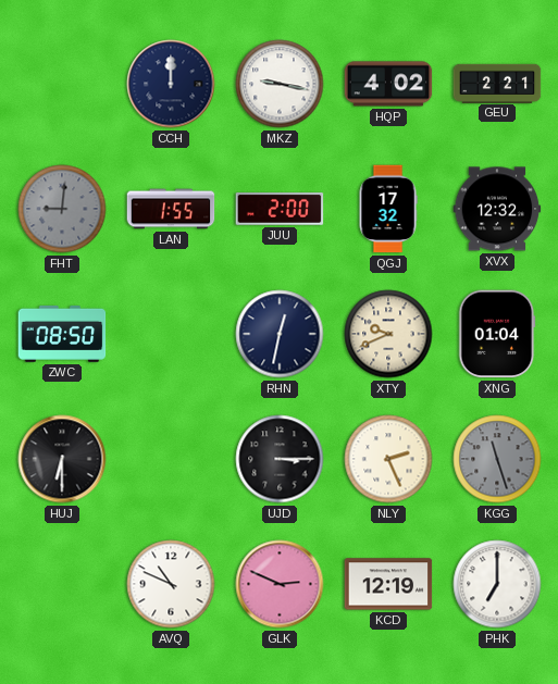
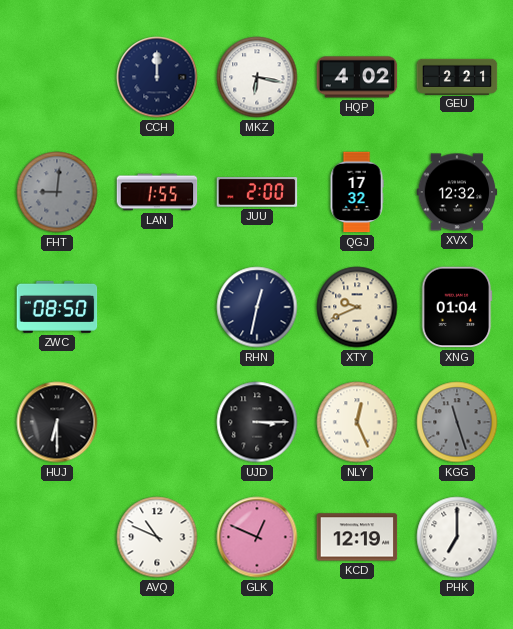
MKZ: 9:17 -> 6:17 (257, 77)
NLY: 2:26 -> 12:26 (357, 422)
GLK: 2:49 -> 12:49 (257, 537)
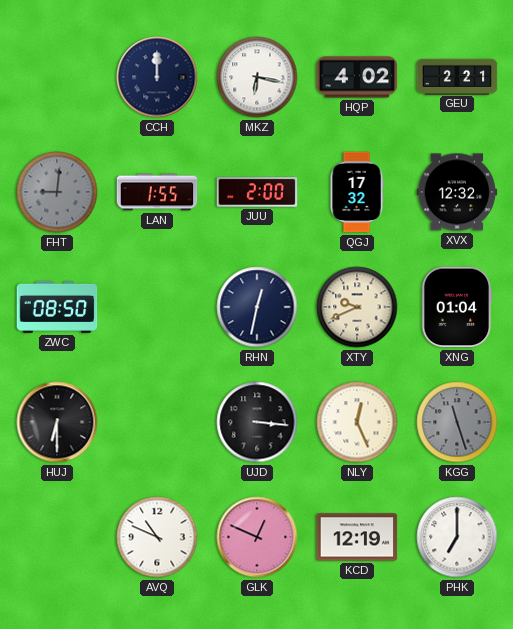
UJD: 3:15 -> 3:16 (257, 422)
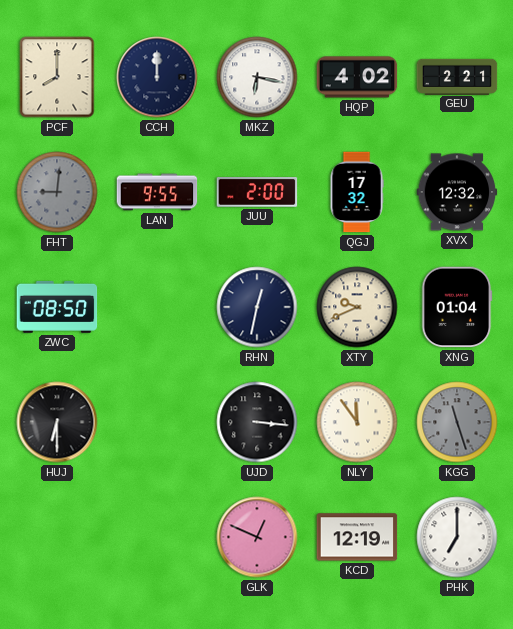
PCF: none -> 8:00 (57, 77)
LAN: 1:55 -> 9:55 (157, 192)
NLY: 12:26 -> 11:54 (357, 422)
AVQ: 10:49 -> none (157, 537)
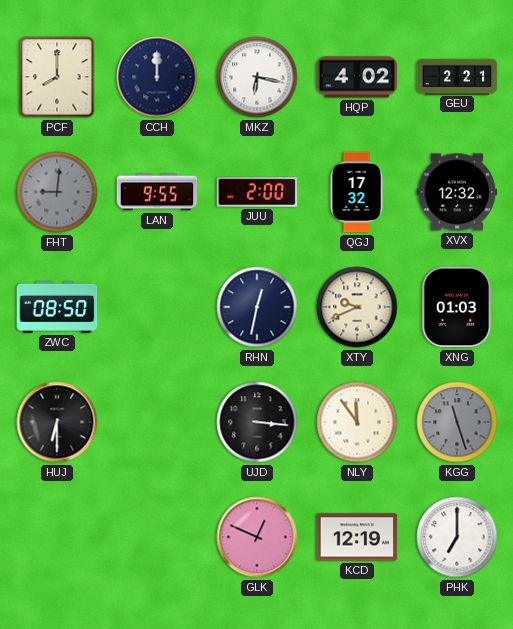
XNG: 01:04 -> 01:03 (457, 307)
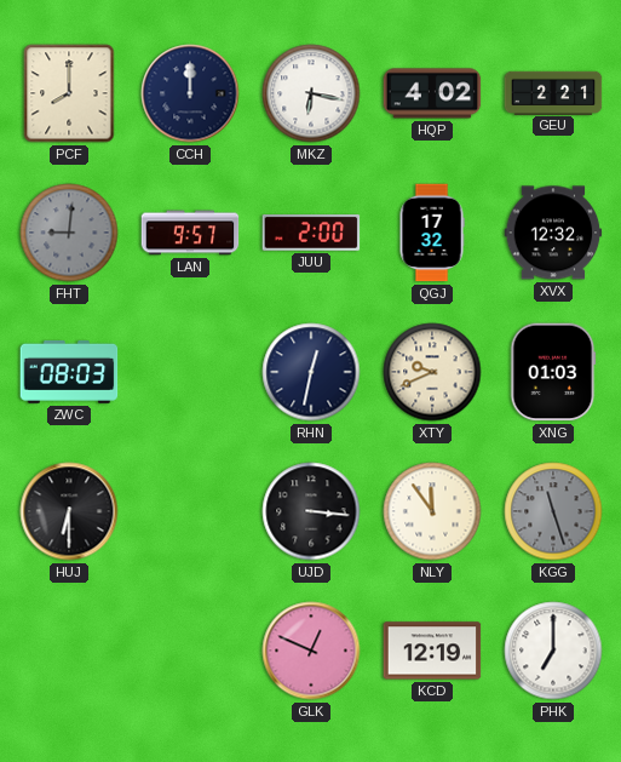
LAN: 9:55 -> 9:57 (190, 233)
ZWC: 08:50 -> 08:03 (69, 372)
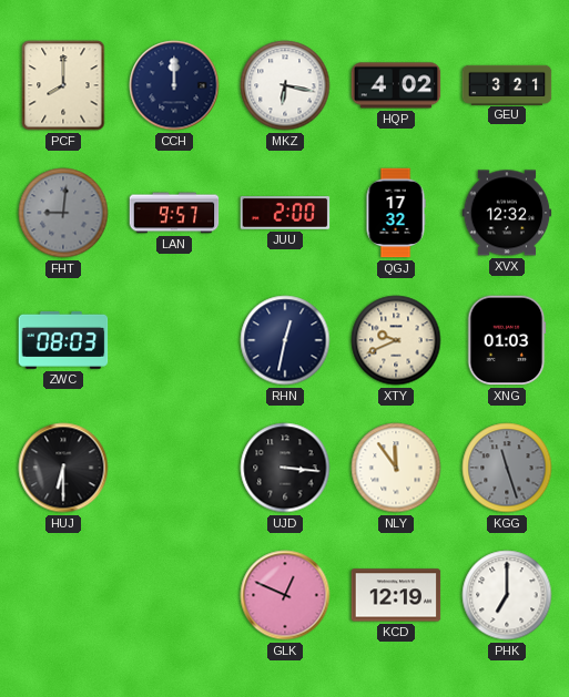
GEU: 2:21 -> 3:21 (507, 84)
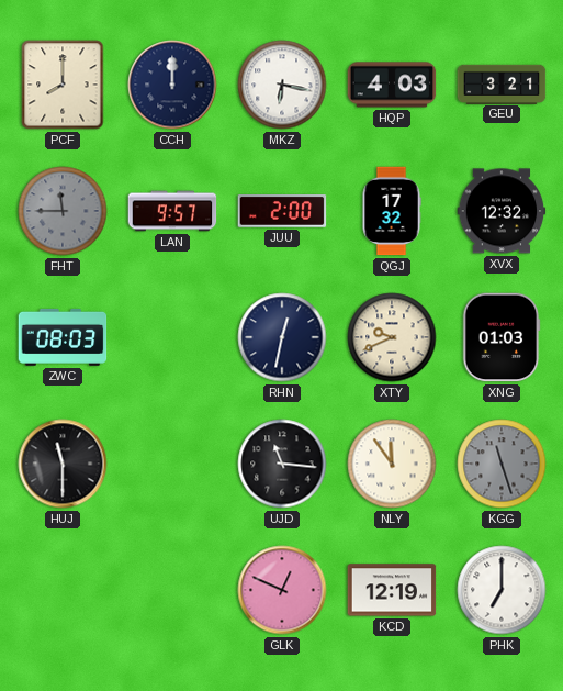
HQP: 4:02 -> 4:03 (392, 85)
FHT: 9:01 -> 11:45 (63, 211)
HUJ: 6:30 -> 11:30 (63, 464)
UJD: 3:16 -> 11:16 (282, 464)
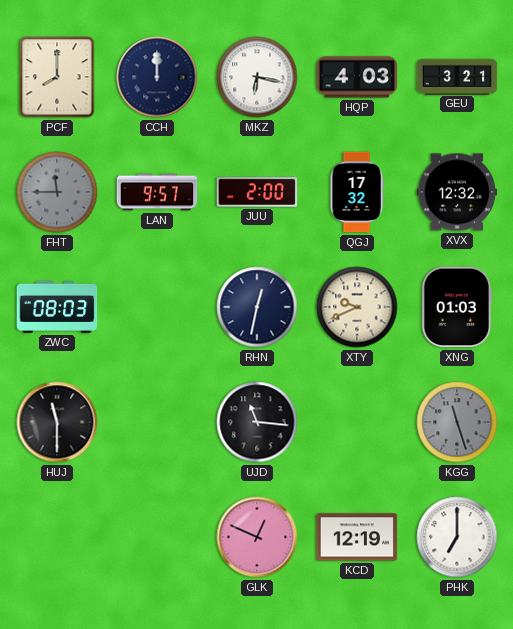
NLY: 11:54 -> none (392, 464)
